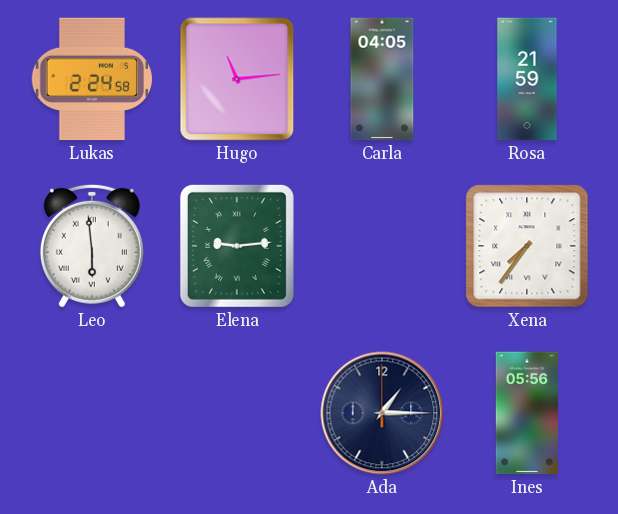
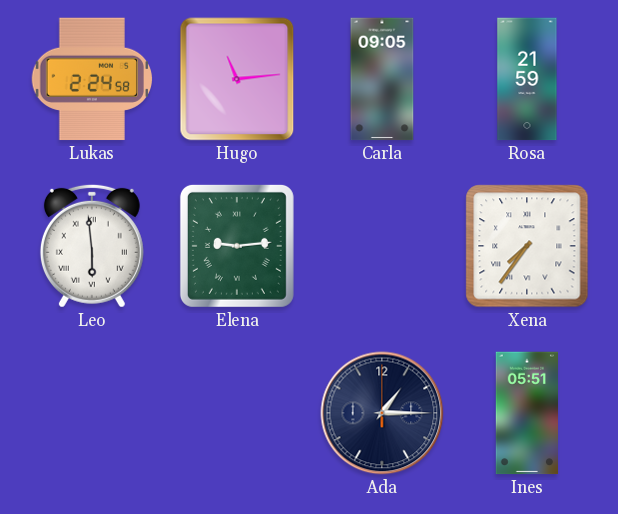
Carla: 04:05 -> 09:05 (382, 79)
Ines: 05:56 -> 05:51 (526, 413)
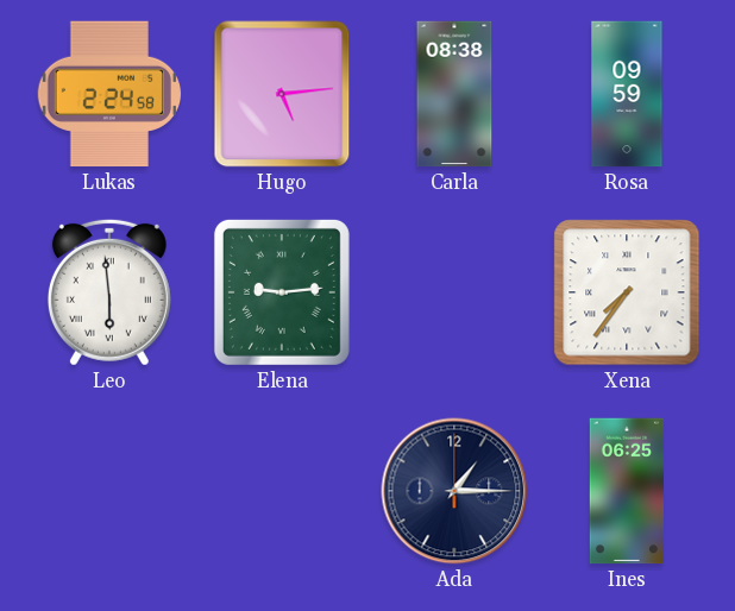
Hugo: 11:14 -> 5:14 (282, 94)
Carla: 09:05 -> 08:38 (454, 94)
Rosa: 21:59 -> 09:59 (627, 94)
Ines: 05:51 -> 06:25 (626, 491)
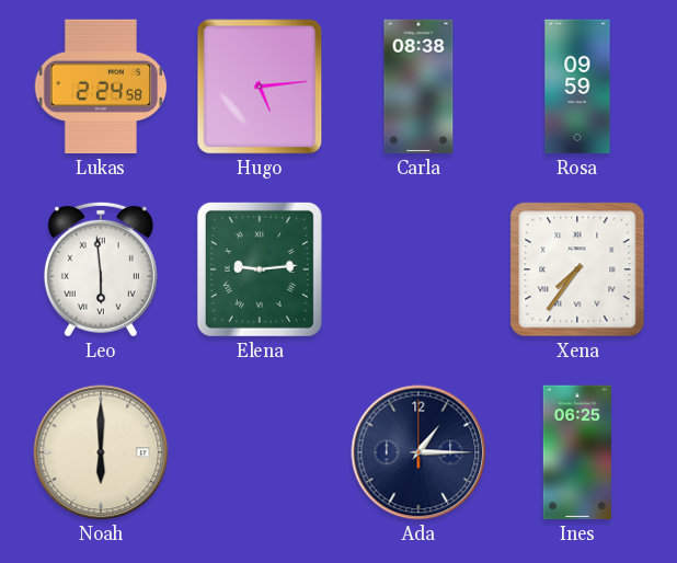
Noah: none -> 6:00 (101, 452)
